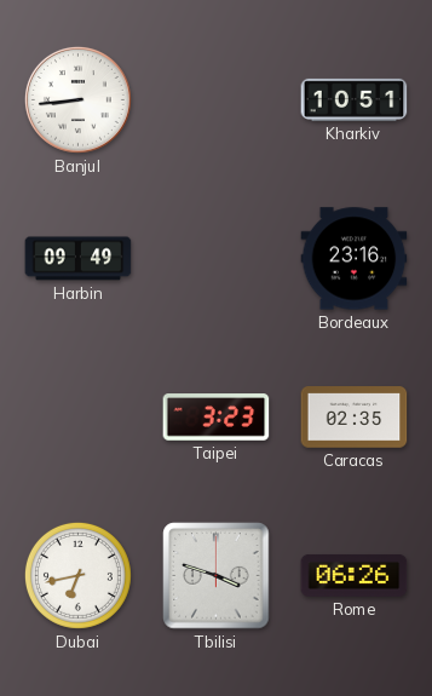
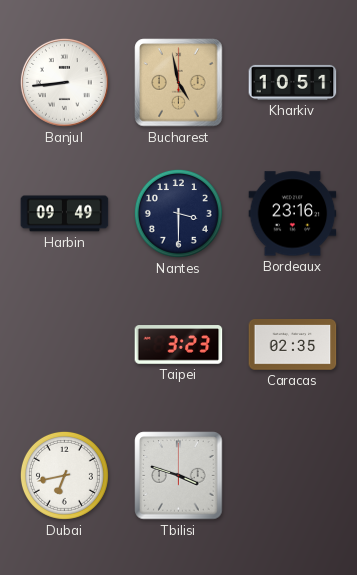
Bucharest: none -> 4:58 (179, 83)
Nantes: none -> 3:30 (178, 213)
Rome: 06:26 -> none (355, 575)
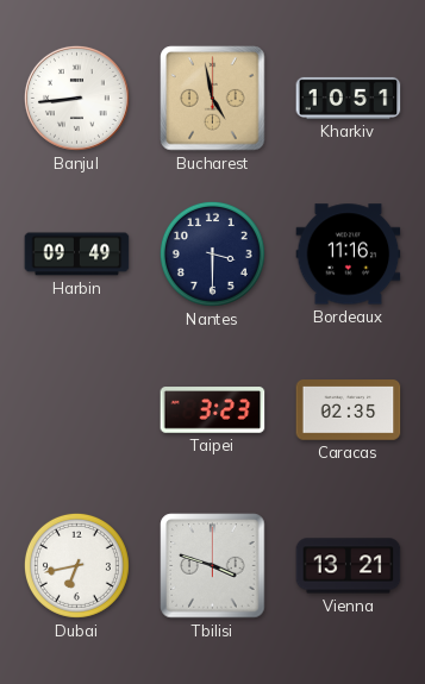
Bordeaux: 23:16 -> 11:16 (349, 255)
Vienna: none -> 13:21 (349, 566)
